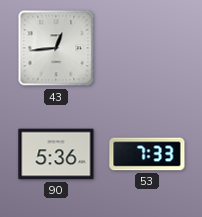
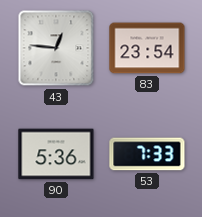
43: 12:44 -> 12:46 (56, 48)
83: none -> 23:54 (147, 48)
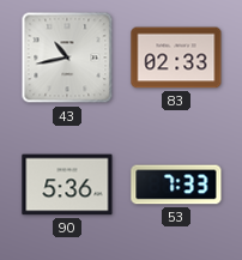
43: 12:46 -> 10:43 (67, 58)
83: 23:54 -> 02:33 (176, 58)
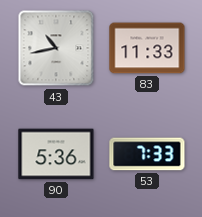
83: 02:33 -> 11:33 (147, 48)
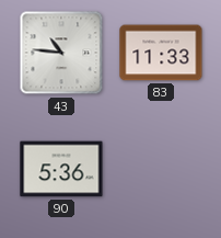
43: 10:43 -> 10:46 (61, 53)
53: 7:33 -> none (147, 154)
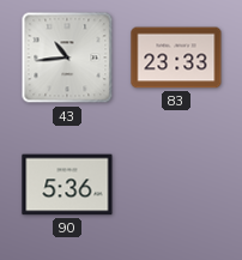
43: 10:46 -> 10:44 (67, 58)
83: 11:33 -> 23:33 (176, 58)
